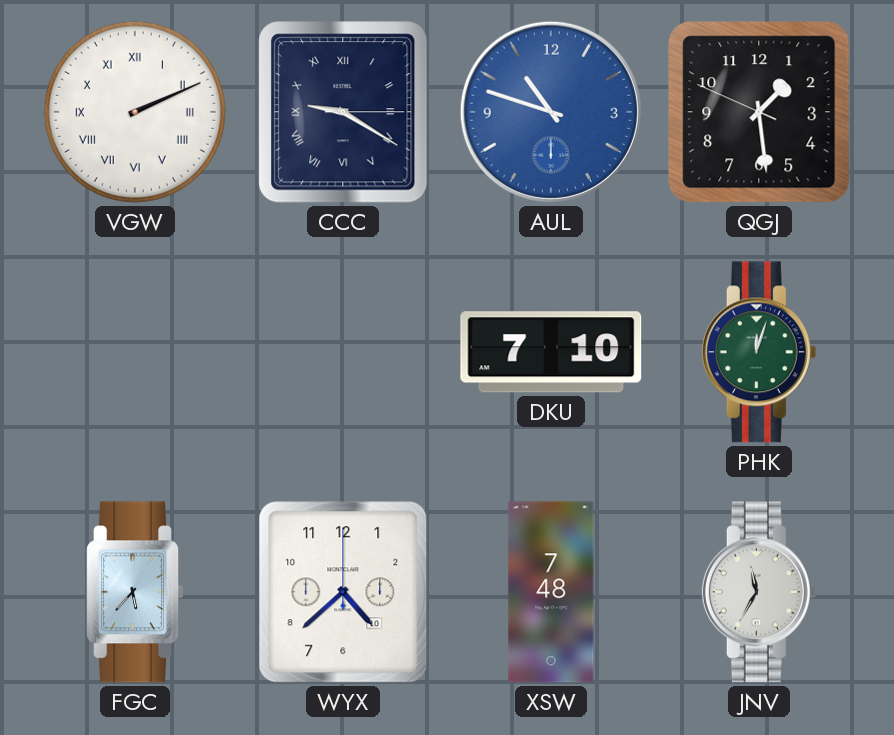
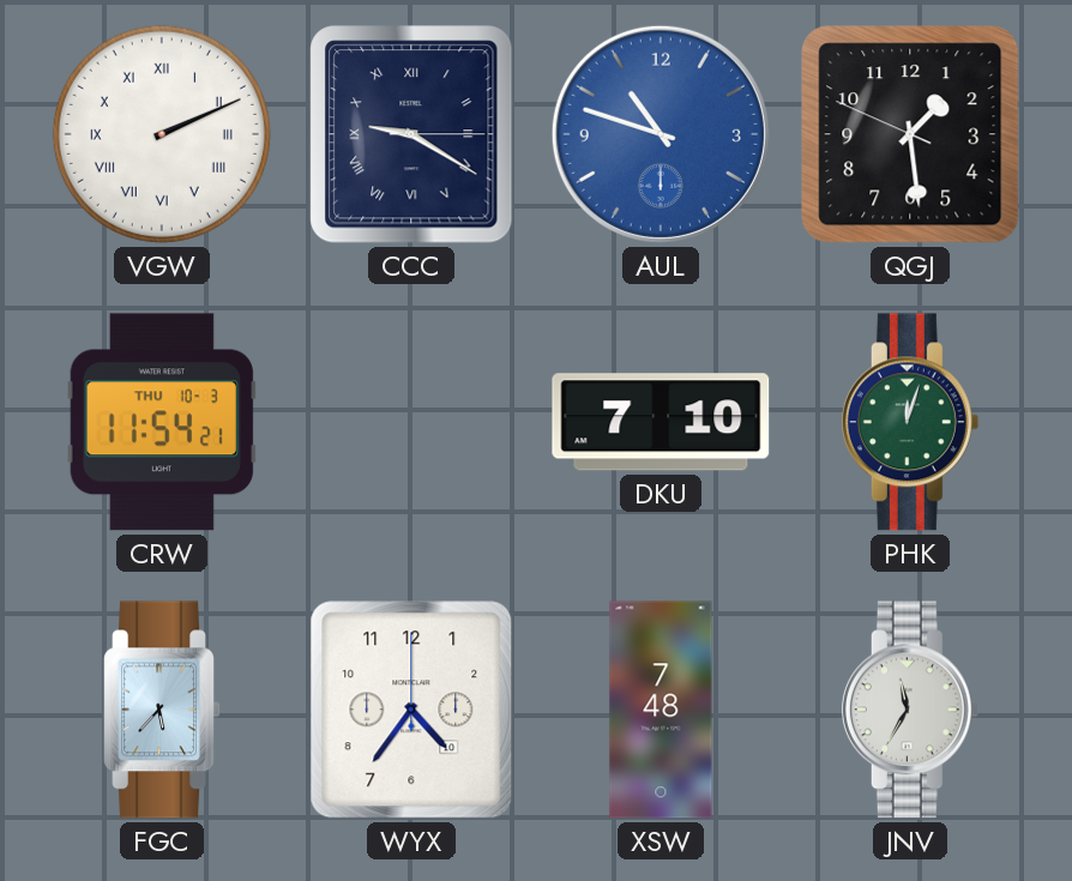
CRW: none -> 11:54 (162, 422)
WYX: 4:38 -> 4:36 (411, 710)
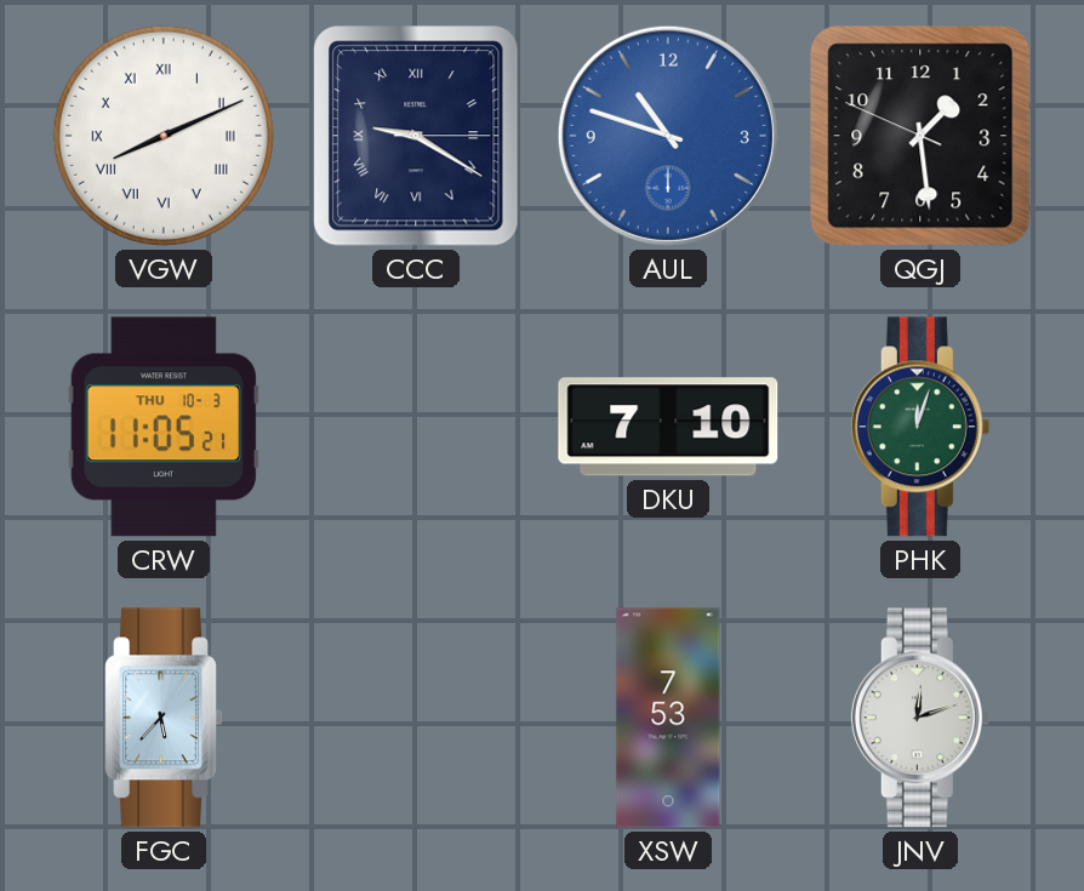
VGW: 2:11 -> 8:11 (164, 136)
CRW: 11:54 -> 11:05 (164, 427)
WYX: 4:36 -> none (411, 710)
XSW: 7:48 -> 7:53 (668, 718)
JNV: 11:35 -> 12:12 (920, 718)
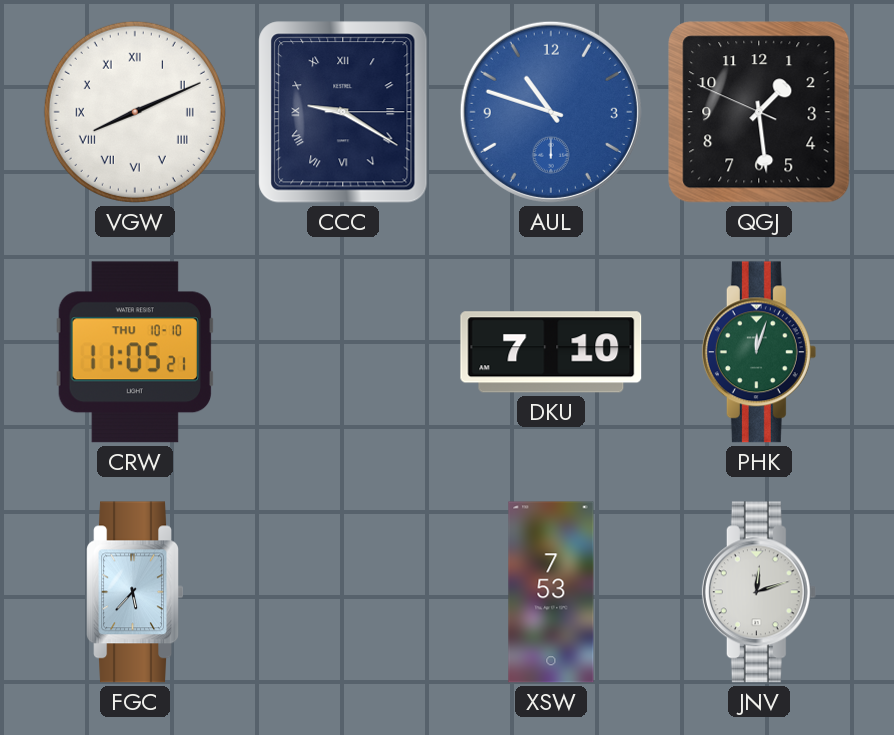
CRW date: THU 10-3 -> THU 10-10 (135, 352)
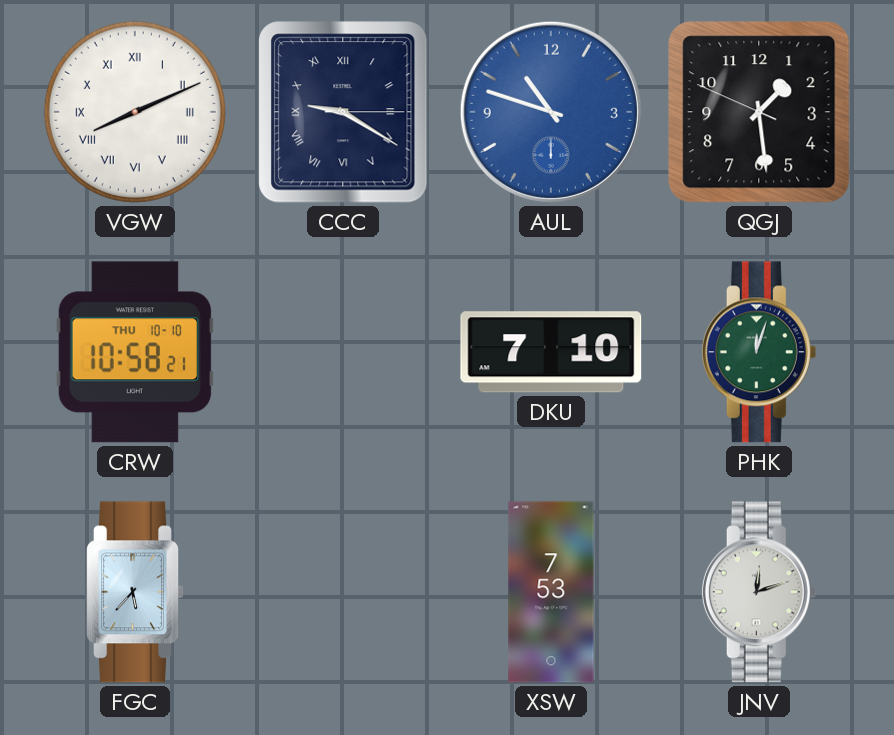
CRW: 11:05 -> 10:58 (135, 352)
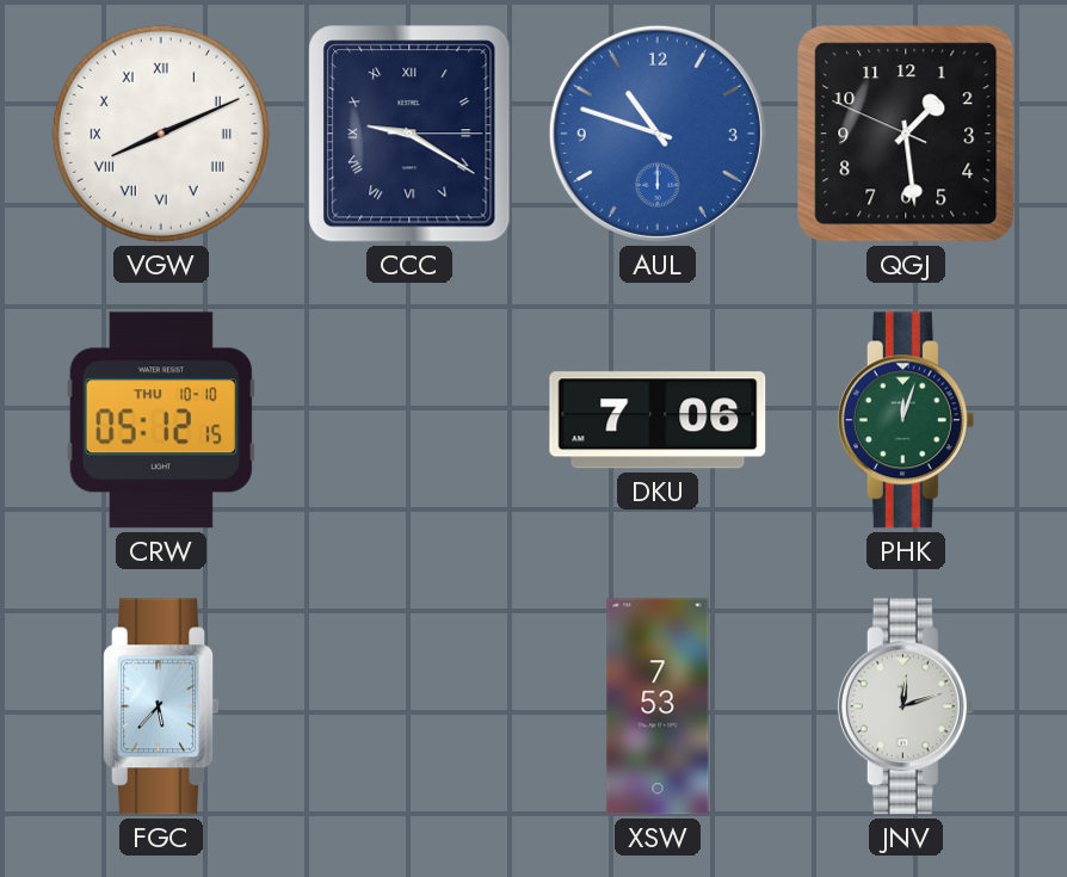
CRW: 10:58 -> 05:12 (161, 420)
DKU: 7:10 -> 7:06 (658, 420)
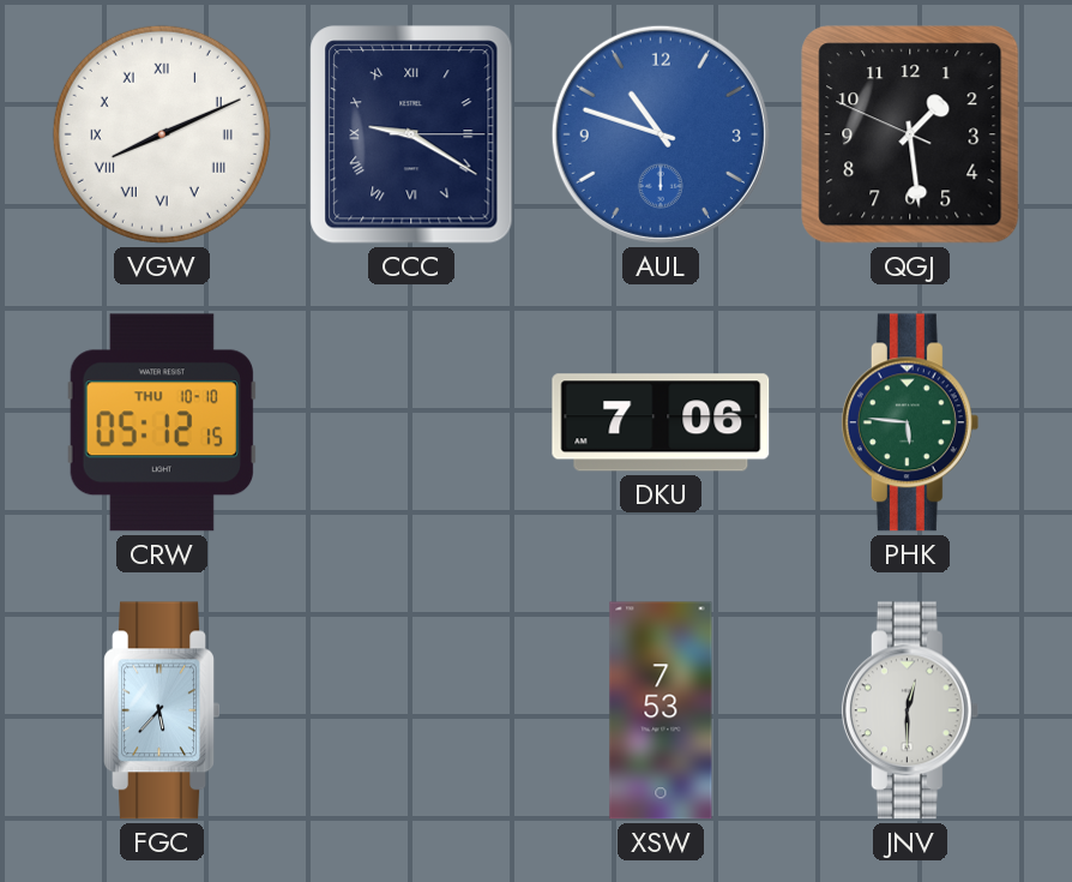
PHK: 12:03 -> 5:46 (910, 422)
JNV: 12:12 -> 12:30 (910, 710)
